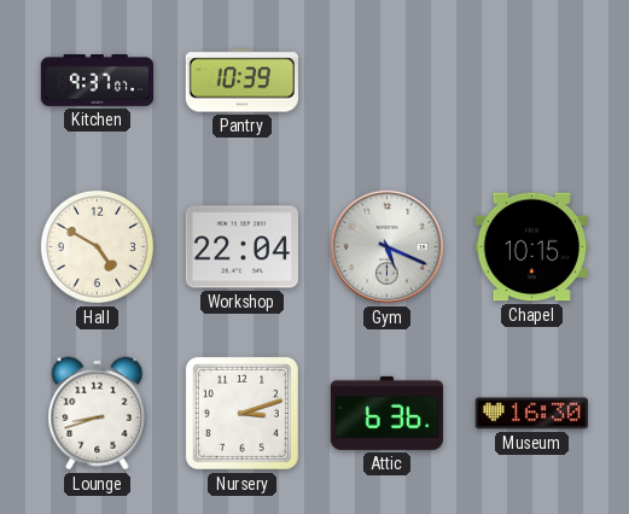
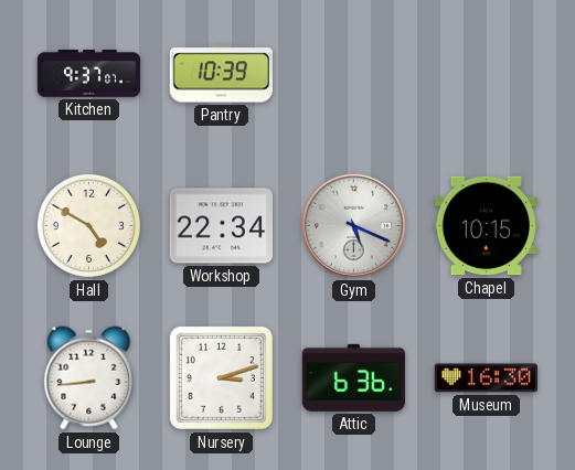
Workshop: 22:04 -> 22:34 (221, 226)
Lounge: 8:42 -> 8:44 (89, 378)
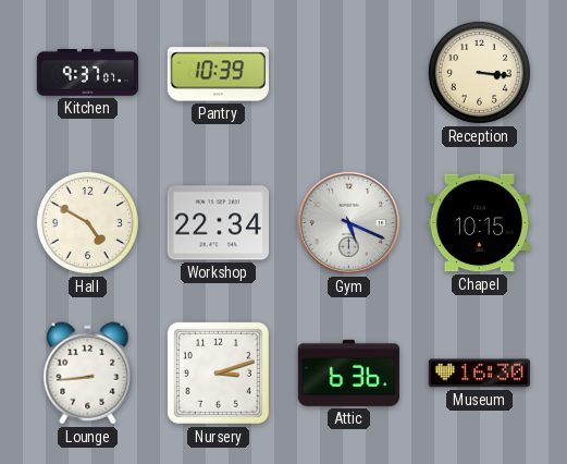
Reception: none -> 3:16 (479, 72)
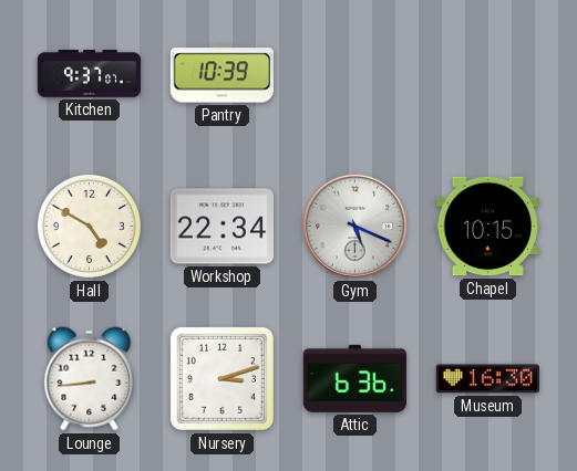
Reception: 3:16 -> none (479, 72)
